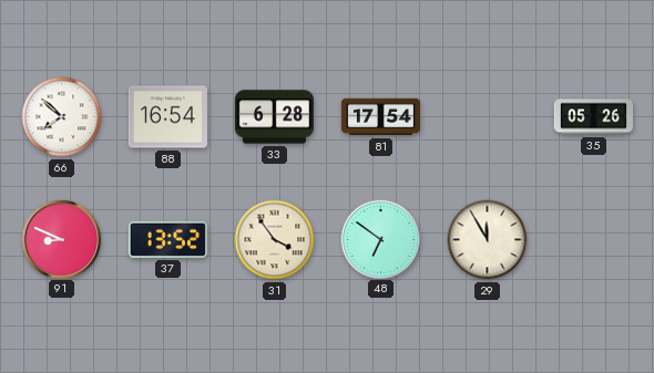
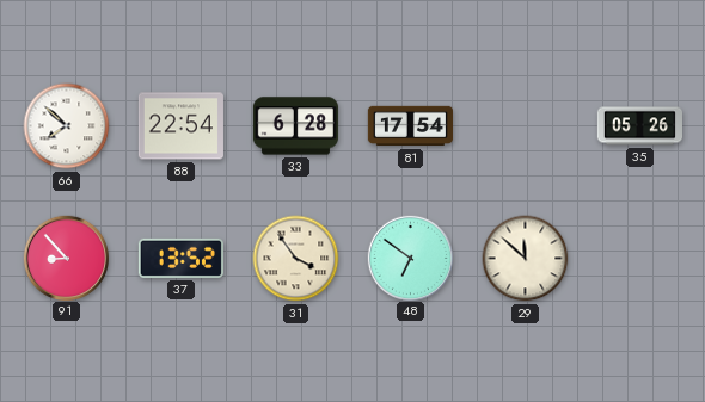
88: 16:54 -> 22:54 (180, 126)
91: 8:49 -> 8:53 (66, 258)
29: 11:55 -> 11:52 (526, 259)
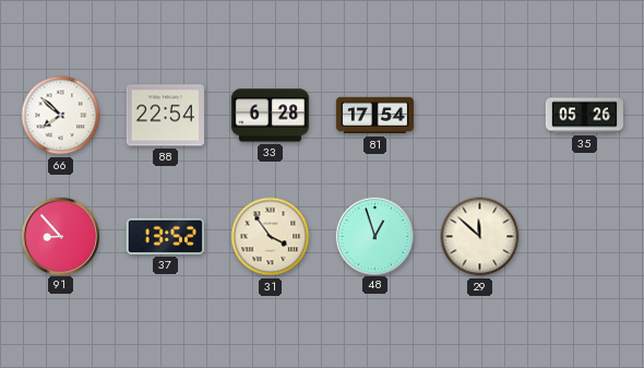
48: 6:51 -> 12:57 (374, 236)
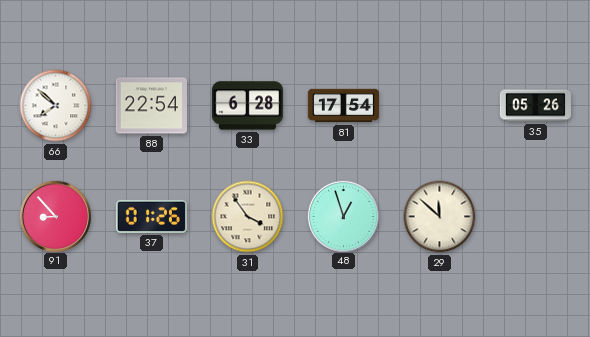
37: 13:52 -> 01:26 (151, 216)
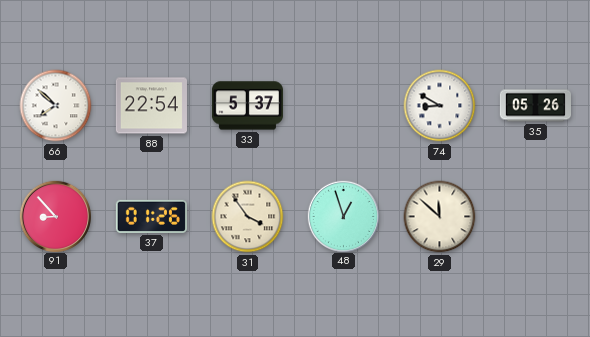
33: 6:28 -> 5:37 (247, 106)
81: 17:54 -> none (343, 106)
74: none -> 8:50 (440, 106)
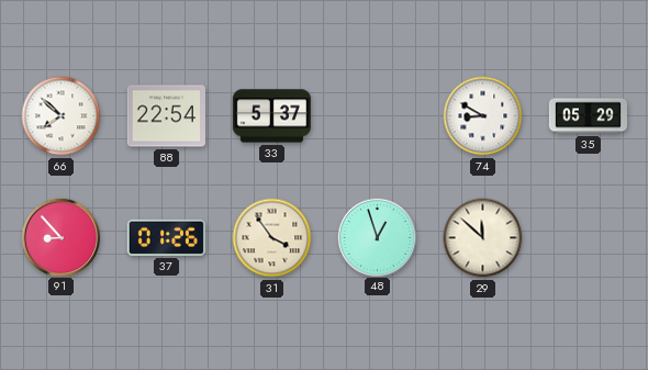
35: 05:26 -> 05:29 (588, 116)
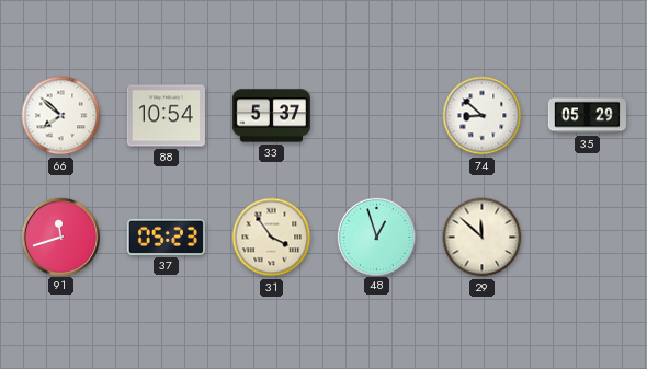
88: 22:54 -> 10:54 (166, 116)
74: 8:50 -> 8:52 (483, 116)
91: 8:53 -> 11:42 (60, 237)
37: 01:26 -> 05:23 (166, 237)
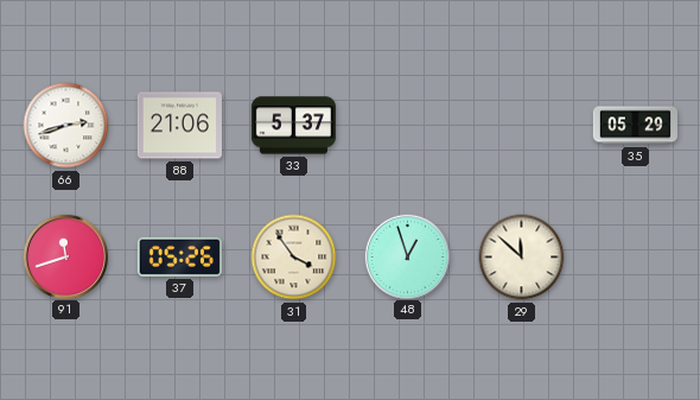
66: 7:52 -> 2:42 (66, 126)
88: 10:54 -> 21:06 (179, 126)
74: 8:52 -> none (483, 116)
37: 05:23 -> 05:26 (179, 256)
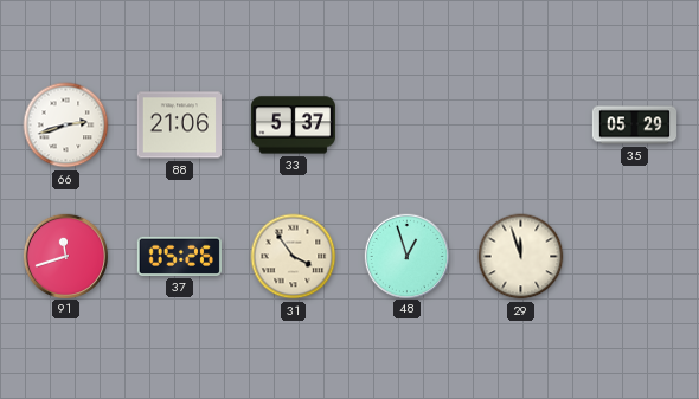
29: 11:52 -> 11:57 (521, 257)
